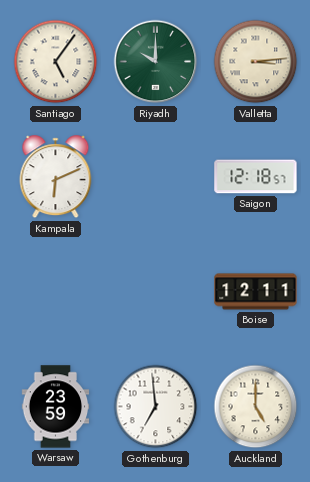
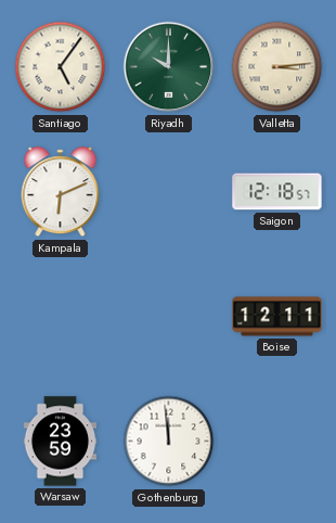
Gothenburg: 6:59 -> 11:59 (169, 442)
Auckland: 5:00 -> none (256, 407)
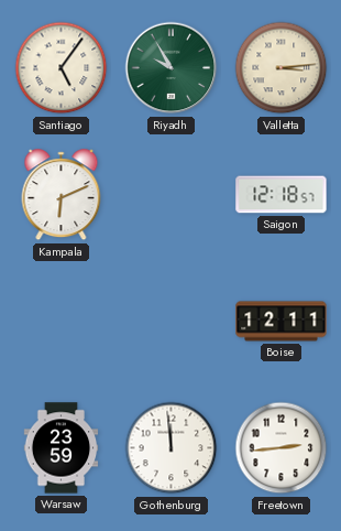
Riyadh: 10:00 -> 9:55 (172, 68)
Freetown: none -> 2:44 (282, 448)
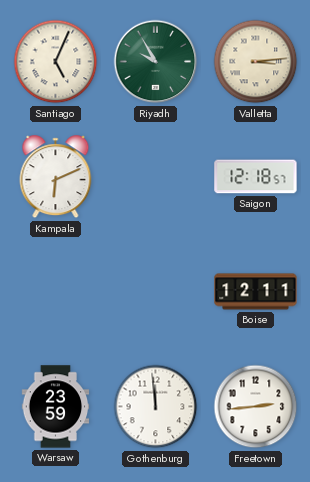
Santiago: 5:06 -> 5:04 (56, 62)
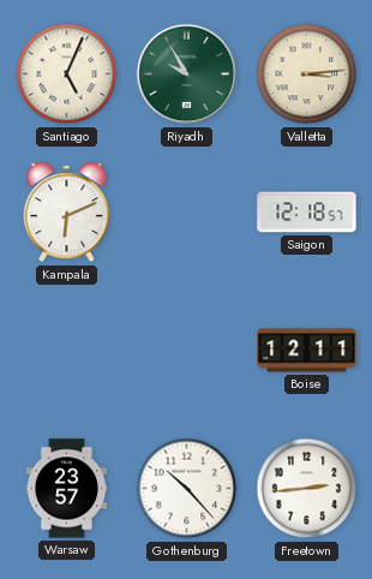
Warsaw: 23:59 -> 23:57 (67, 489)
Gothenburg: 11:59 -> 10:23 (187, 489)
